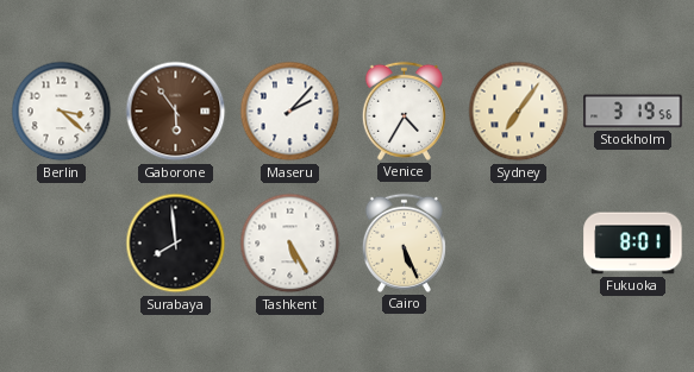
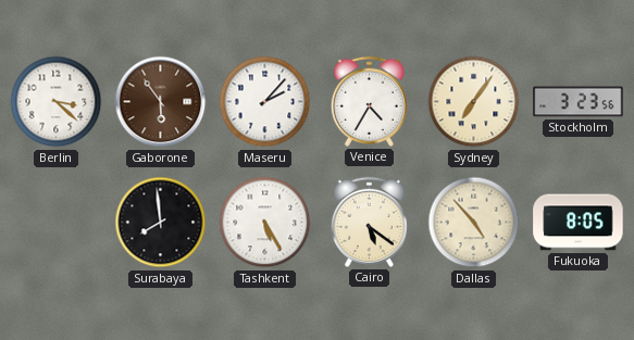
Stockholm: 3:19 -> 3:23 (579, 102)
Cairo: 5:26 -> 5:21 (369, 222)
Dallas: none -> 4:53 (474, 223)
Fukuoka: 8:01 -> 8:05 (579, 223)
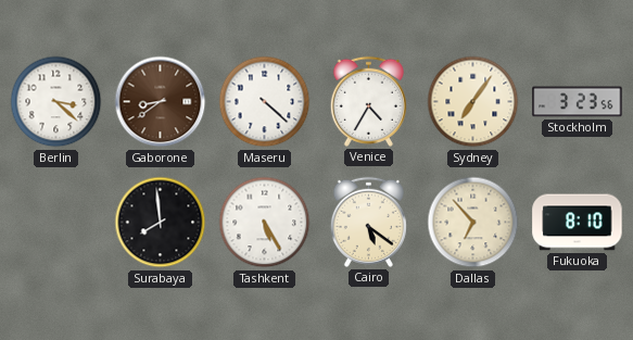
Gaborone: 5:54 -> 8:39 (161, 102)
Maseru: 2:07 -> 4:22 (265, 102)
Dallas: 4:53 -> 6:53 (473, 223)
Fukuoka: 8:05 -> 8:10 (578, 223)
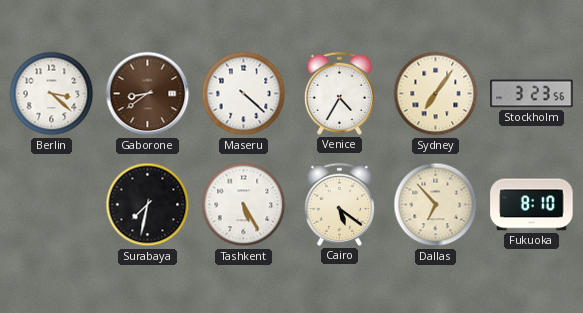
Surabaya: 7:59 -> 7:32 (148, 205)
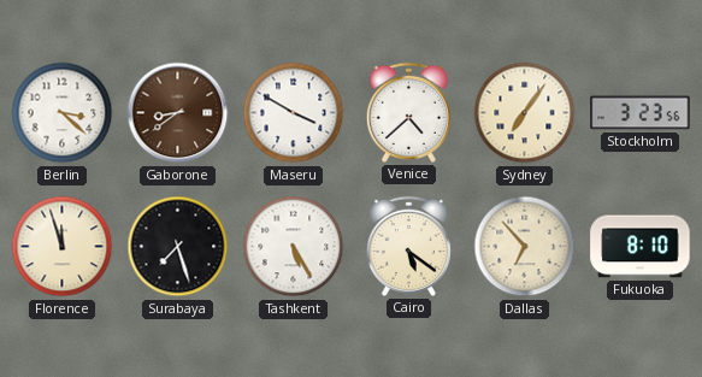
Maseru: 4:22 -> 3:50 (294, 113)
Venice: 4:35 -> 4:38 (408, 112)
Florence: none -> 11:57 (63, 247)
Surabaya: 7:32 -> 7:27 (178, 247)
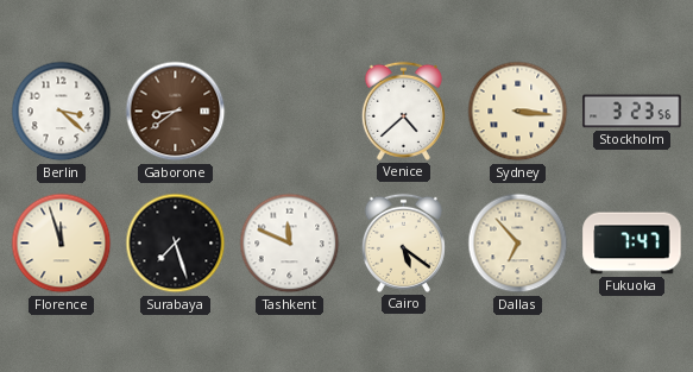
Maseru: 3:50 -> none (294, 113)
Sydney: 7:06 -> 3:16 (518, 112)
Tashkent: 5:25 -> 11:49 (290, 244)
Fukuoka: 8:10 -> 7:47 (632, 244)
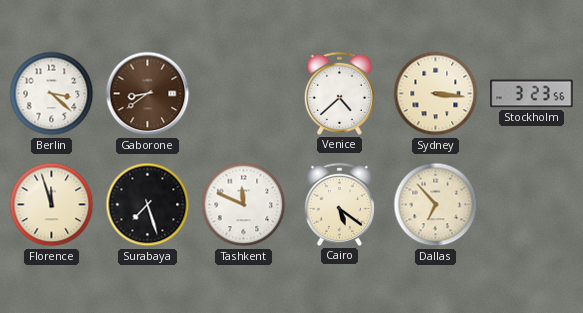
Fukuoka: 7:47 -> none (632, 244)
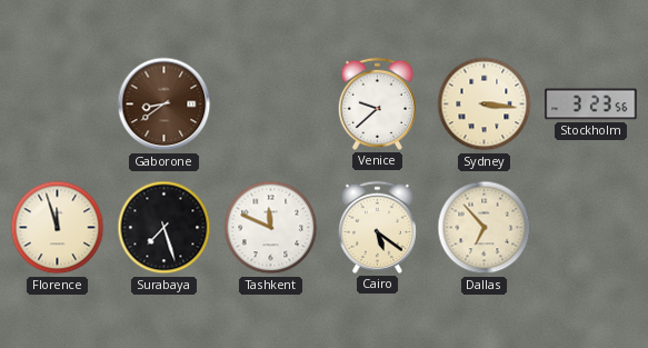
Berlin: 3:22 -> none (52, 94)
Venice: 4:38 -> 9:38 (377, 103)
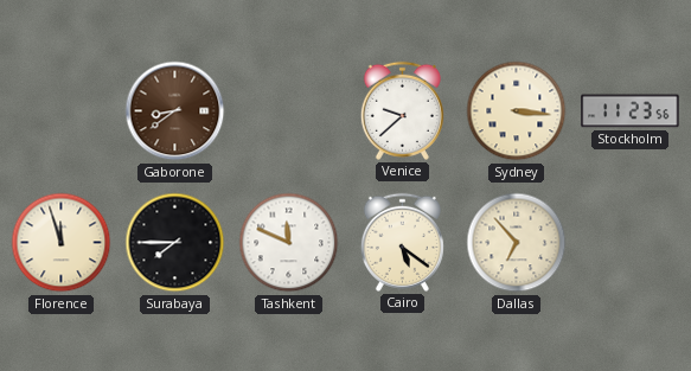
Stockholm: 3:23 -> 11:23 (631, 111)
Surabaya: 7:27 -> 7:45 (175, 243)
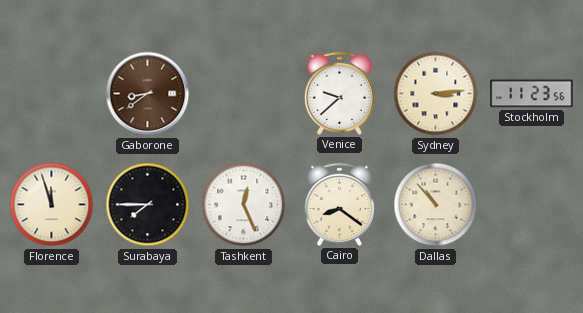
Sydney: 3:16 -> 3:14 (436, 94)
Tashkent: 11:49 -> 12:26 (244, 205)
Cairo: 5:21 -> 8:21 (339, 204)
Dallas: 6:53 -> 10:53 (436, 205)
